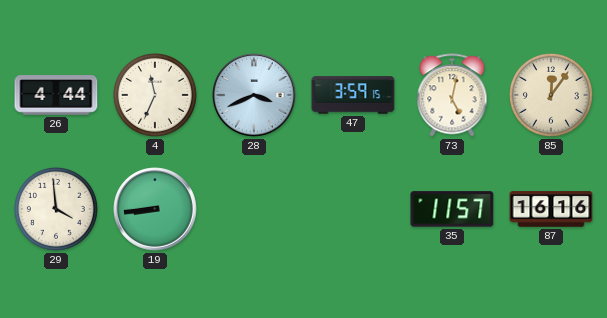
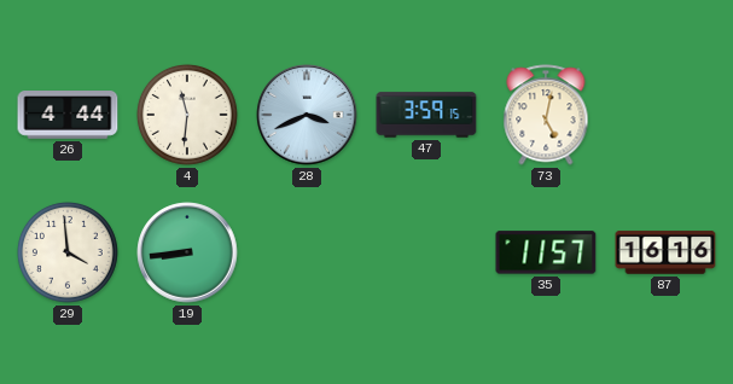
4: 11:34 -> 11:31 (187, 115)
85: 12:06 -> none (551, 95)
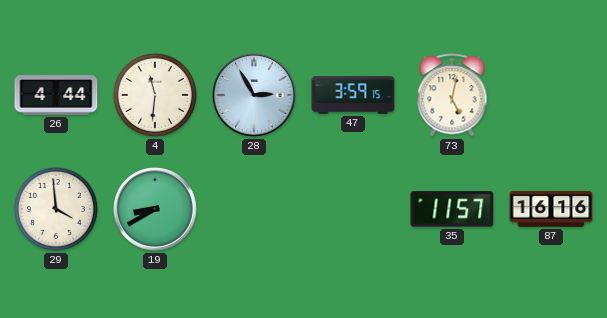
28: 3:41 -> 2:55 (254, 95)
19: 8:44 -> 8:40 (155, 209)
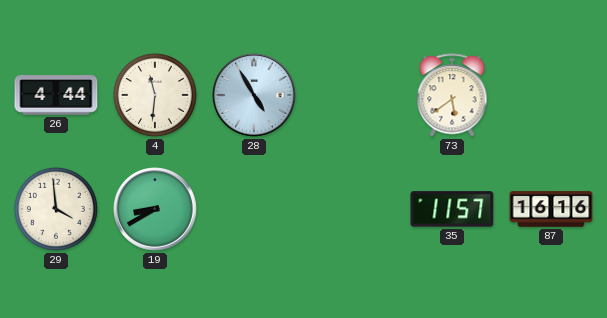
28: 2:55 -> 4:55 (254, 95)
47: 3:59 -> none (353, 95)
73: 5:02 -> 5:39 (452, 95)
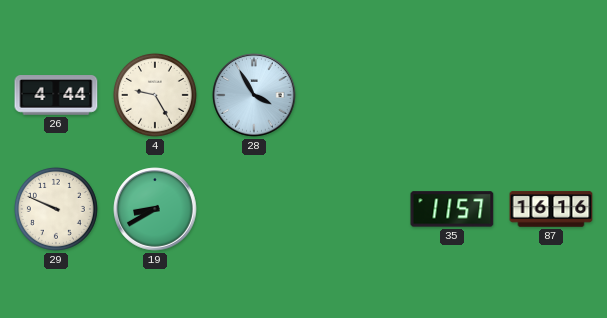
4: 11:31 -> 9:25 (155, 95)
28: 4:55 -> 3:55 (254, 95)
73: 5:39 -> none (452, 95)
29: 3:59 -> 9:49 (56, 209)
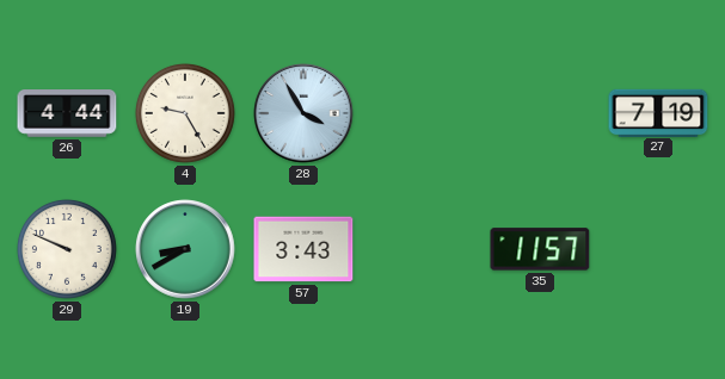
27: none -> 7:19 (658, 112)
57: none -> 3:43 (303, 249)
87: 16:16 -> none (551, 209)
